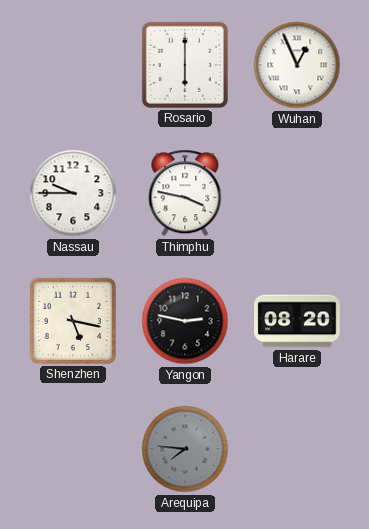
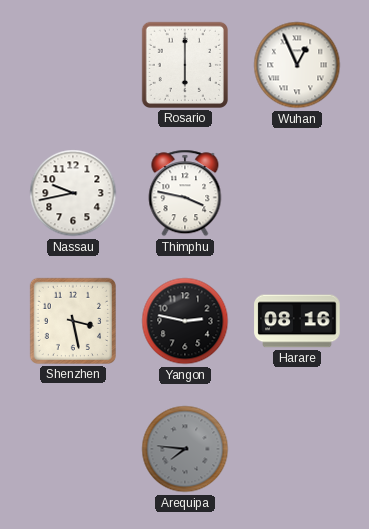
Nassau: 9:45 -> 9:43 (73, 193)
Shenzhen: 5:17 -> 3:28 (73, 321)
Harare: 08:20 -> 08:16 (297, 321)
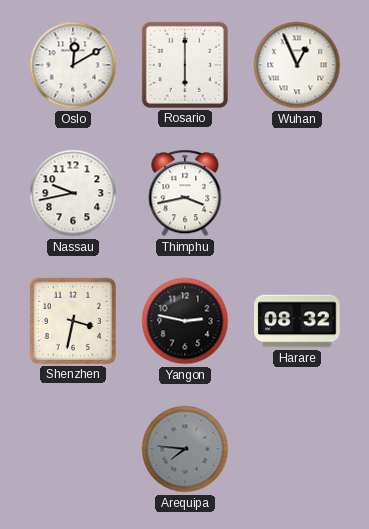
Oslo: none -> 12:10 (73, 65)
Thimphu: 3:47 -> 3:43 (185, 193)
Shenzhen: 3:28 -> 3:32 (73, 321)
Harare: 08:16 -> 08:32 (297, 321)
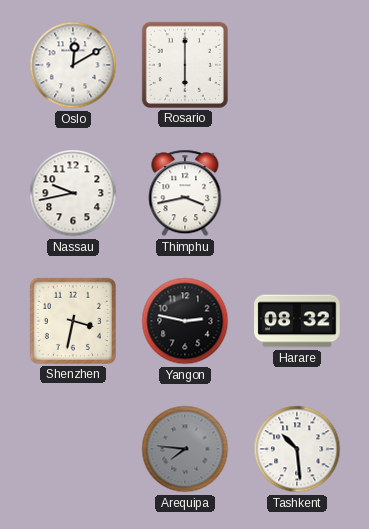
Wuhan: 12:56 -> none (297, 65)
Tashkent: none -> 10:29 (297, 449)
